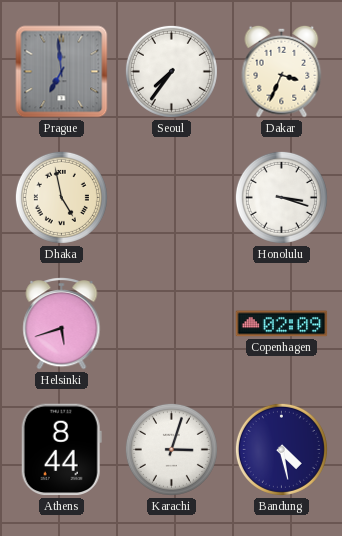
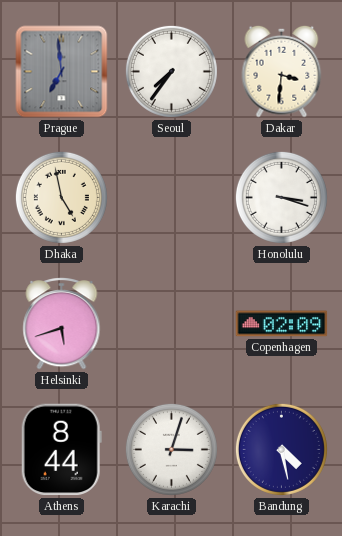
Dakar: 3:34 -> 3:31 (282, 71)
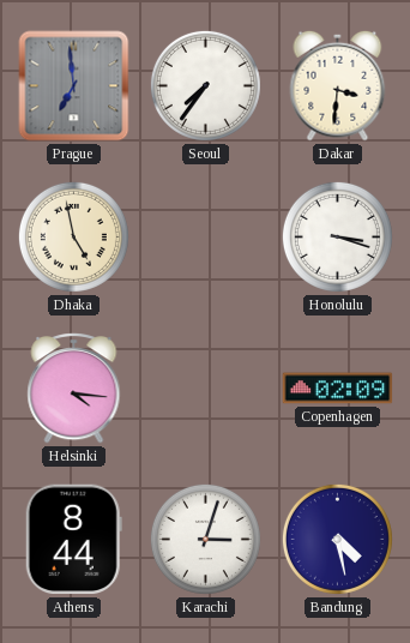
Helsinki: 5:42 -> 4:16 (74, 389)
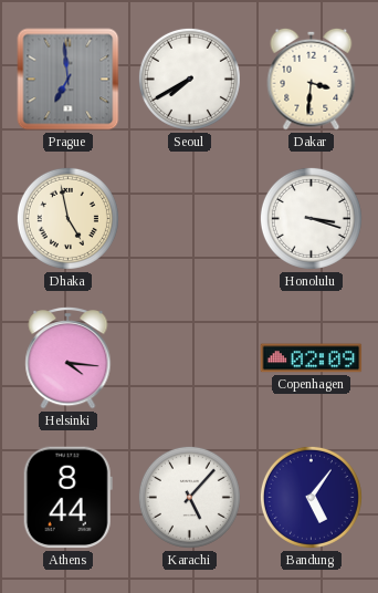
Seoul: 7:36 -> 7:40 (189, 79)
Karachi: 3:03 -> 5:07 (189, 497)
Bandung: 4:28 -> 5:06 (311, 497)
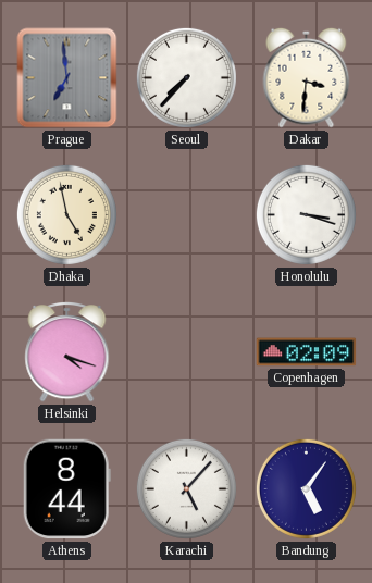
Seoul: 7:40 -> 7:37 (186, 77)
Helsinki: 4:16 -> 4:18 (67, 352)
